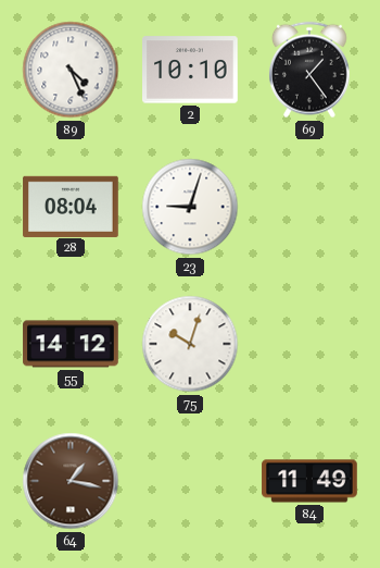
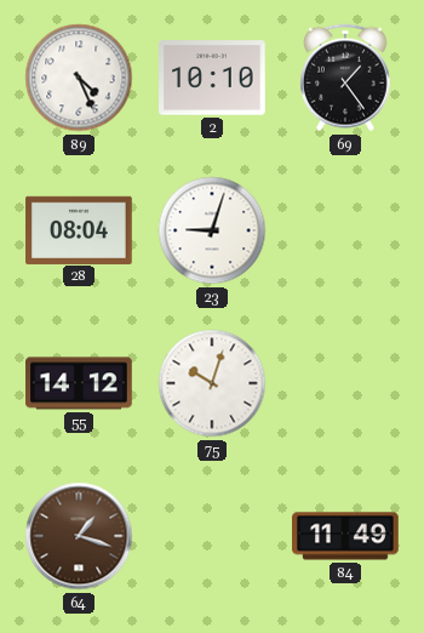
64: 1:17 -> 1:18 (79, 536)
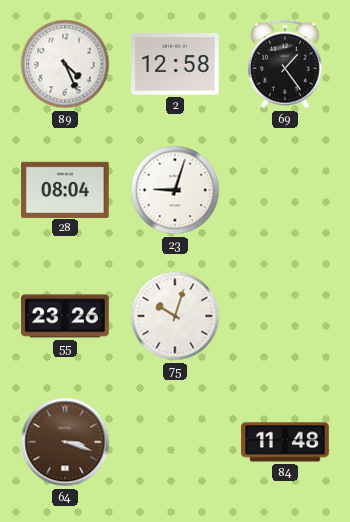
2: 10:10 -> 12:58 (175, 64)
55: 14:12 -> 23:26 (65, 316)
64: 1:18 -> 3:18 (65, 442)
84: 11:49 -> 11:48 (285, 442)
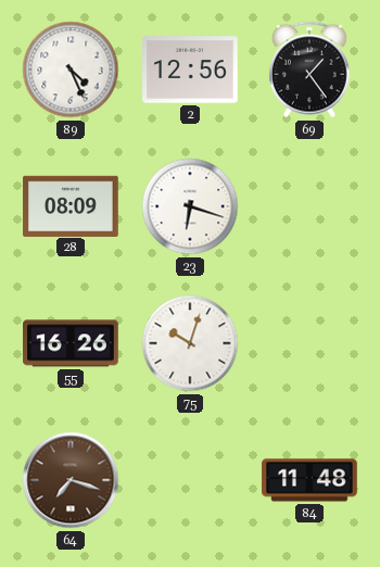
2: 12:58 -> 12:56 (190, 70)
28: 08:04 -> 08:09 (71, 205)
23: 9:03 -> 6:18 (190, 206)
55: 23:26 -> 16:26 (71, 343)
64: 3:18 -> 7:18 (71, 480)
